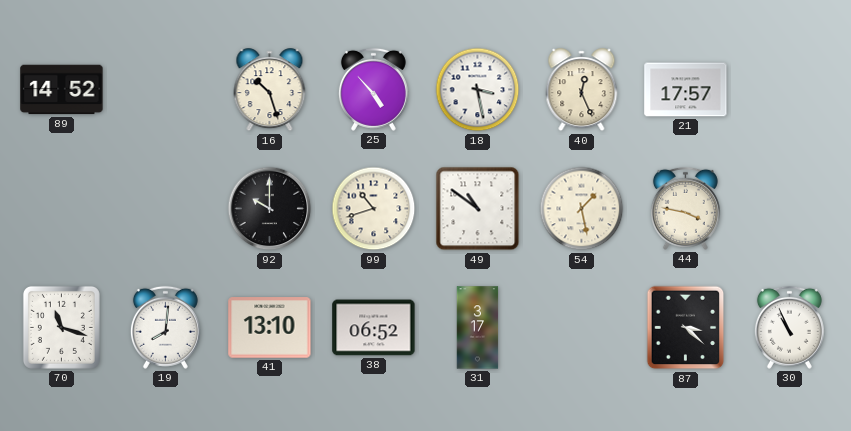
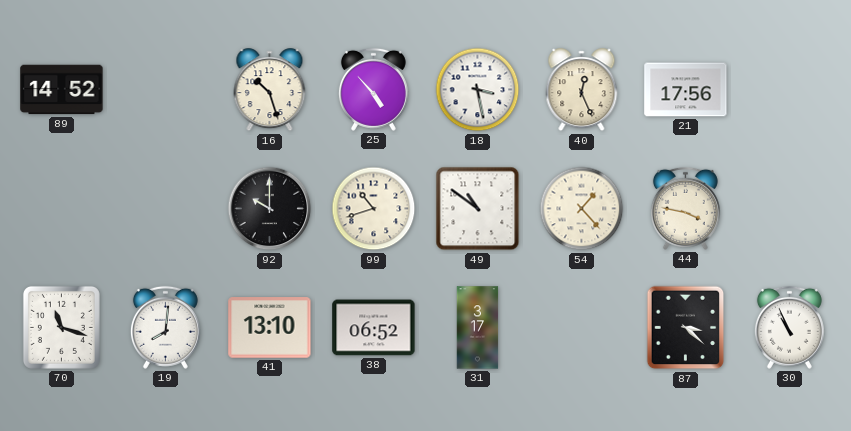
21: 17:57 -> 17:56 (686, 90)
54: 1:28 -> 1:23 (582, 209)
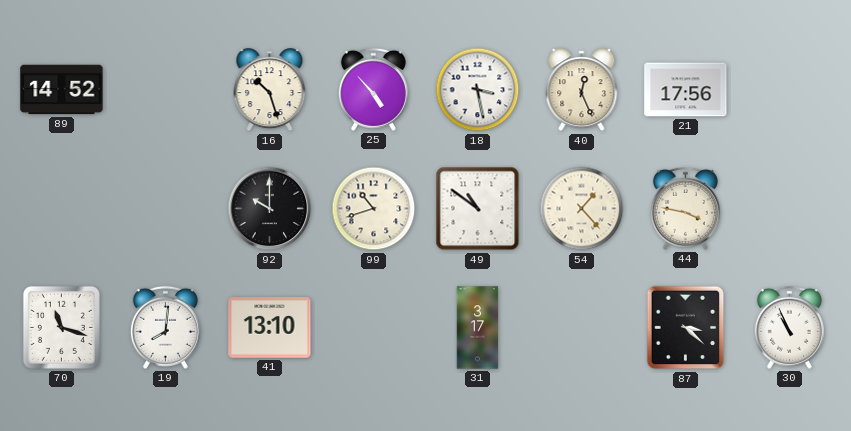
38: 06:52 -> none (374, 328)
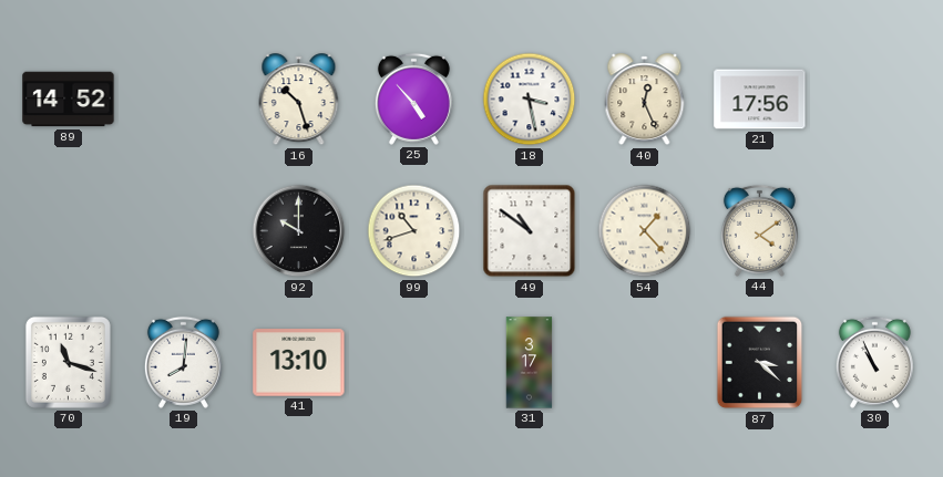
44: 3:47 -> 4:09 (759, 230)
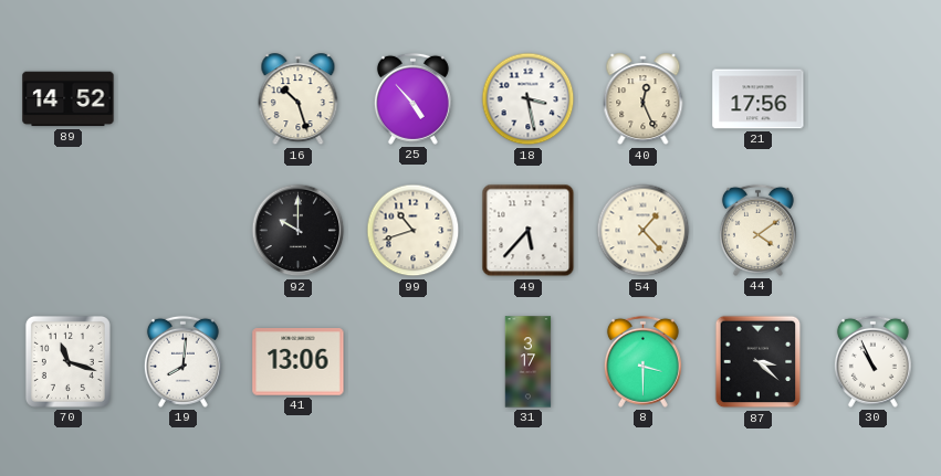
49: 10:51 -> 5:37 (529, 231)
41: 13:10 -> 13:06 (299, 362)
8: none -> 3:30 (642, 361)
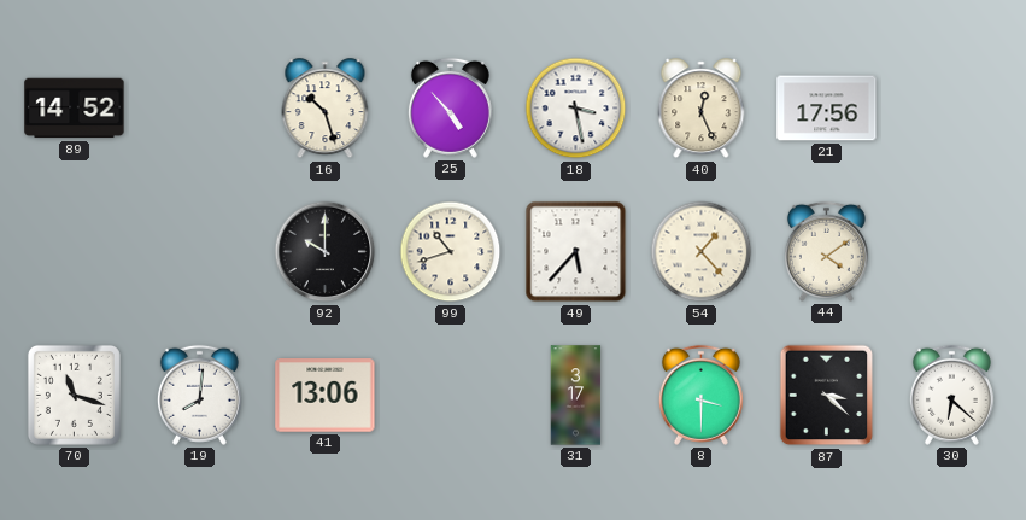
30: 10:56 -> 6:22 (951, 395)
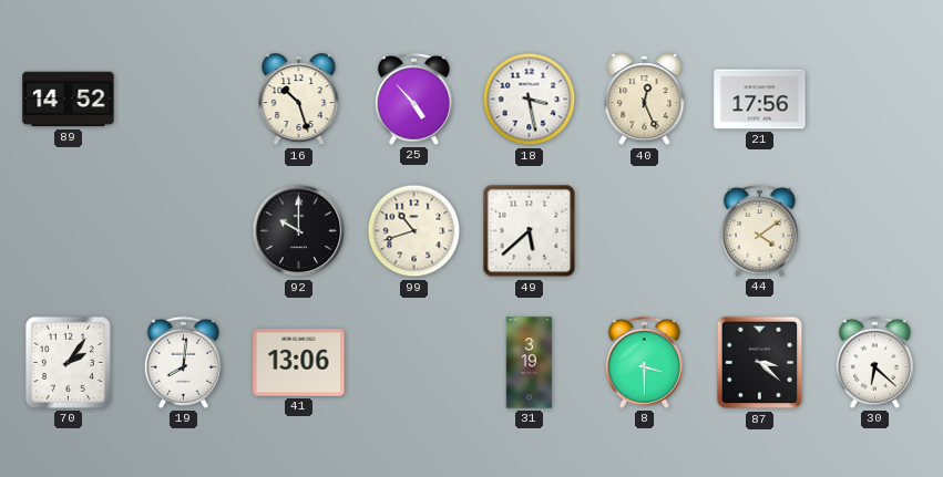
49: 5:37 -> 5:38 (530, 231)
54: 1:23 -> none (702, 252)
70: 11:18 -> 2:06 (68, 362)
31: 3:17 -> 3:19 (530, 363)
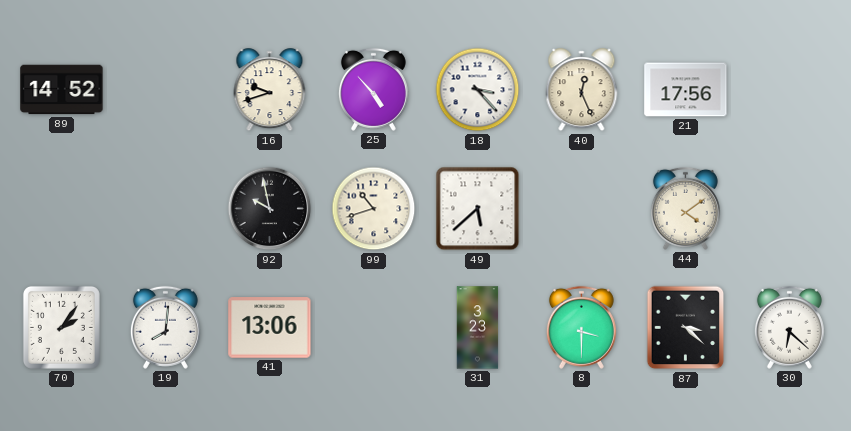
16: 10:27 -> 9:42 (270, 90)
18: 3:28 -> 3:23 (478, 90)
92: 10:00 -> 9:58 (270, 209)
31: 3:19 -> 3:23 (478, 328)
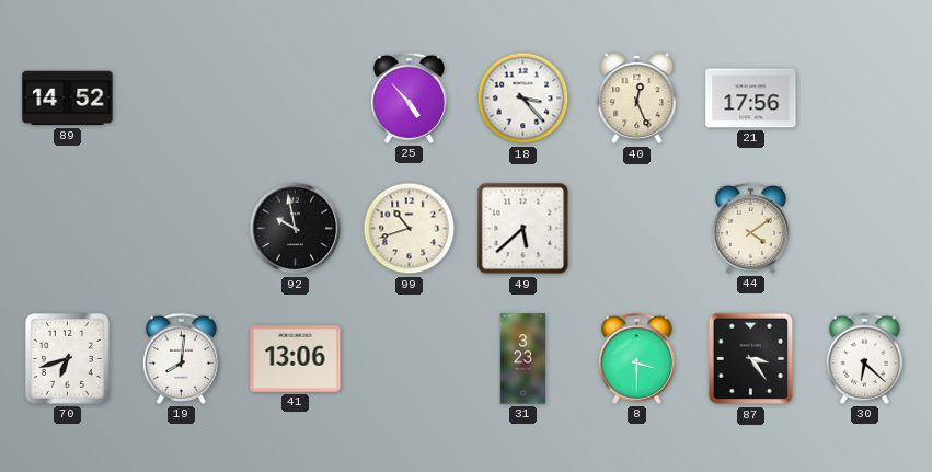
16: 9:42 -> none (270, 90)
70: 2:06 -> 6:42 (67, 358)
87: 3:22 -> 3:24 (751, 359)
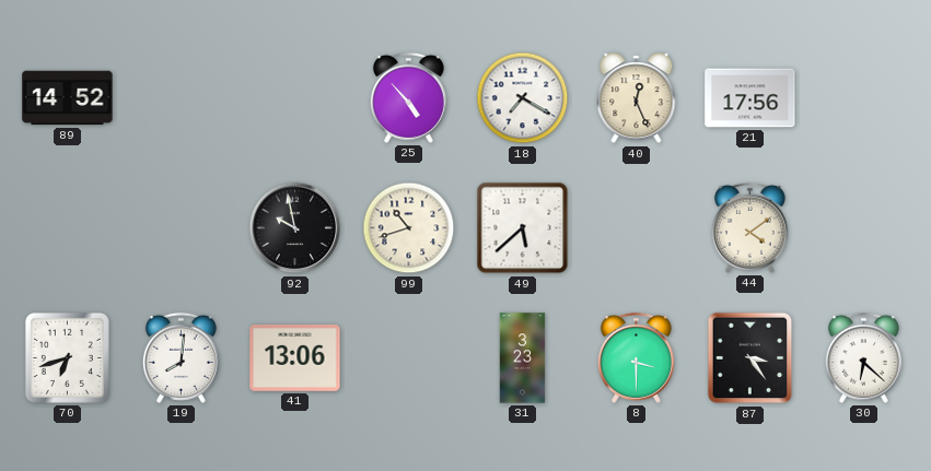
18: 3:23 -> 7:20 (523, 98)
